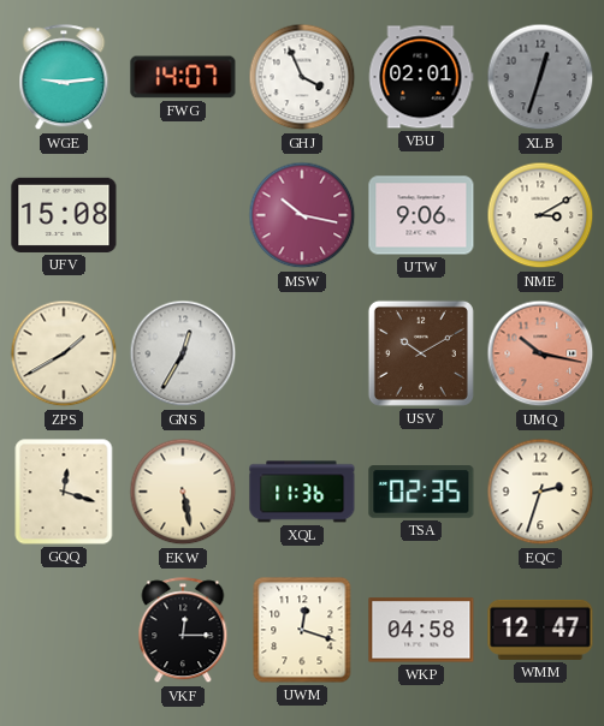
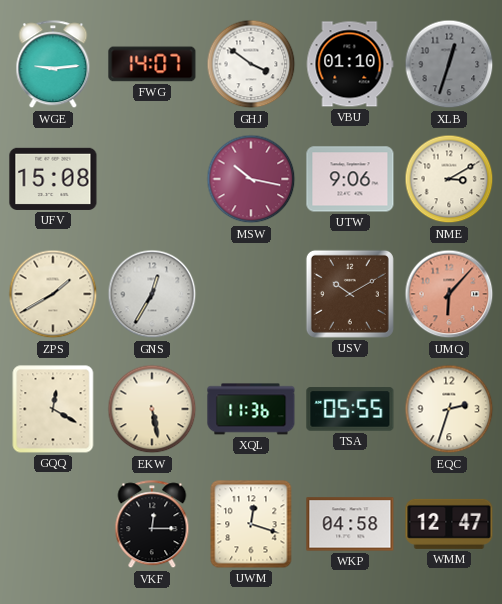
GHJ: 3:56 -> 3:51 (251, 64)
VBU: 02:01 -> 01:10 (350, 64)
UMQ: 10:17 -> 6:07 (449, 294)
GQQ: 12:18 -> 12:20 (53, 409)
TSA: 02:35 -> 05:55 (350, 409)
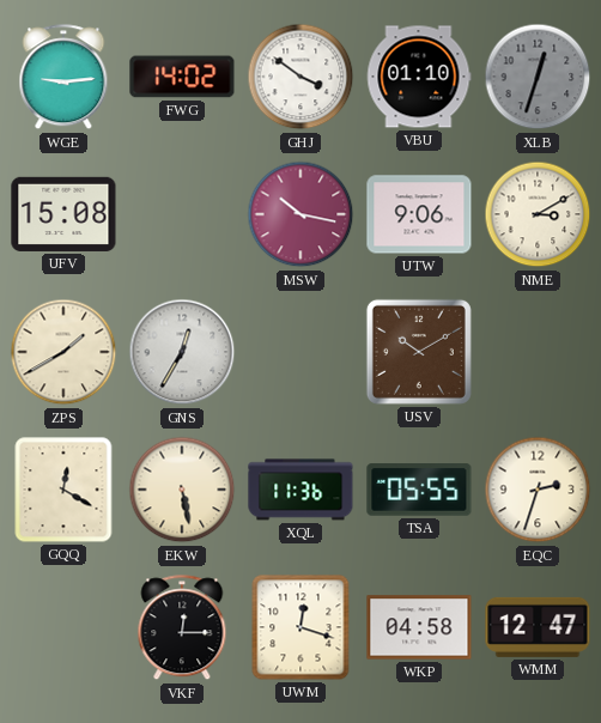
FWG: 14:07 -> 14:02 (182, 77)
UMQ: 6:07 -> none (449, 294)
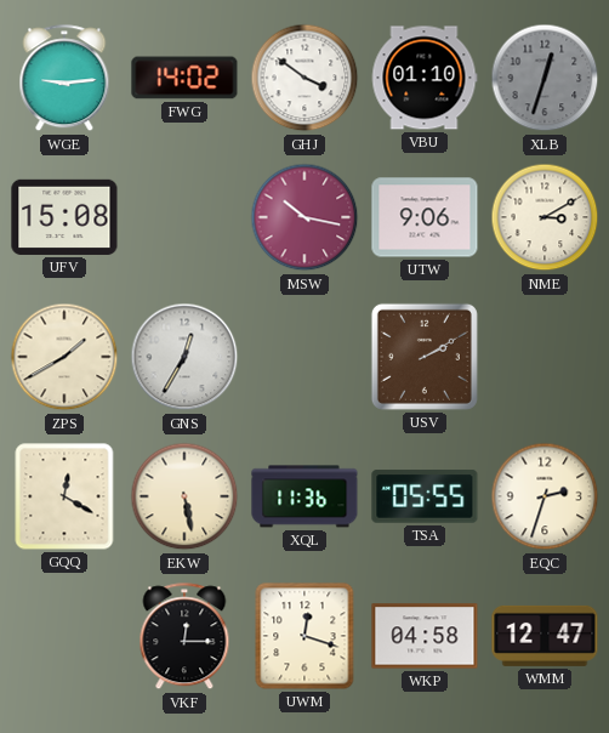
USV: 10:10 -> 2:10 (425, 357)
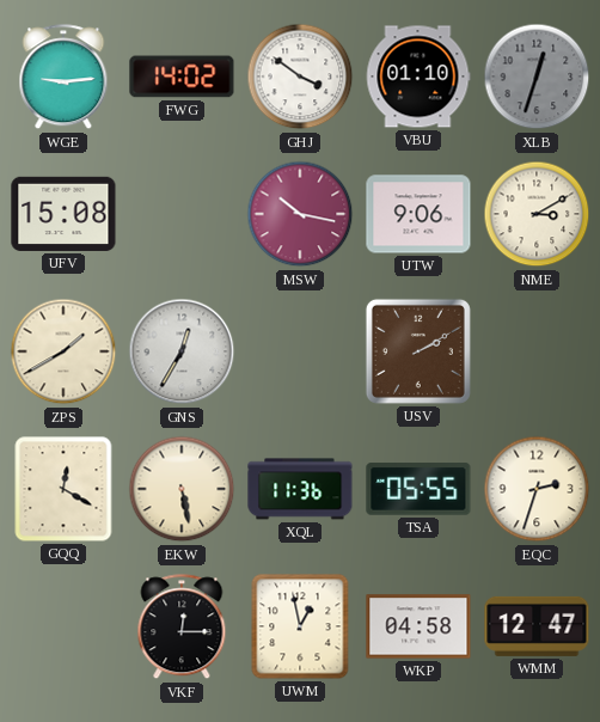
UWM: 12:18 -> 12:58 (300, 626)
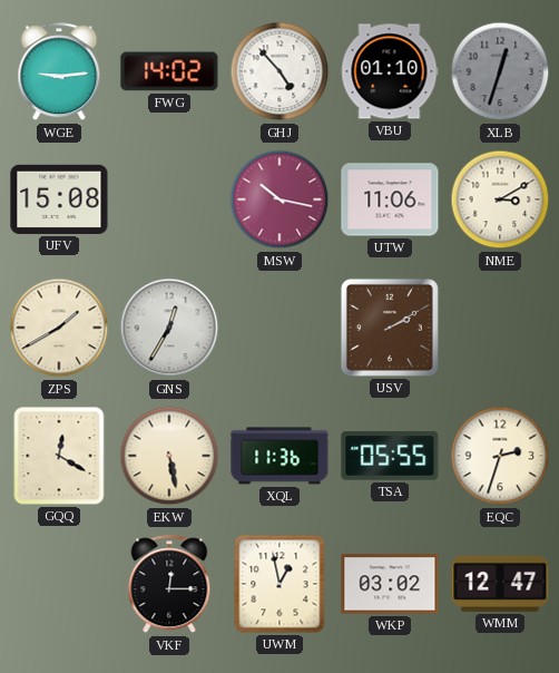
GHJ: 3:51 -> 4:53 (279, 71)
UTW: 9:06 -> 11:06 (390, 199)
WKP: 04:58 -> 03:02 (390, 584)
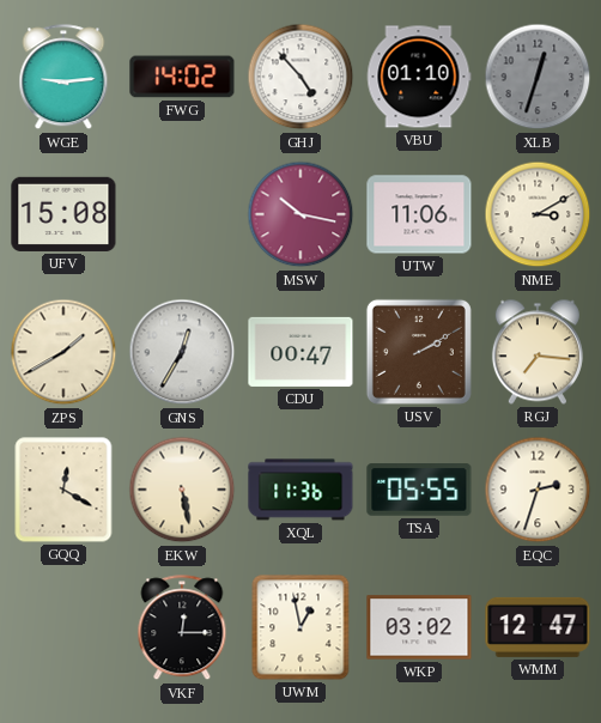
CDU: none -> 00:47 (300, 352)
RGJ: none -> 7:16 (538, 352)
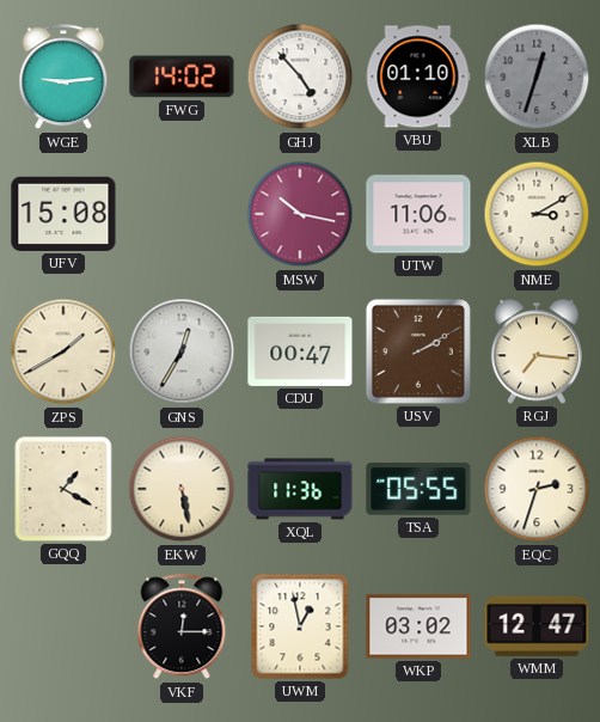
GQQ: 12:20 -> 1:20 (63, 489)
